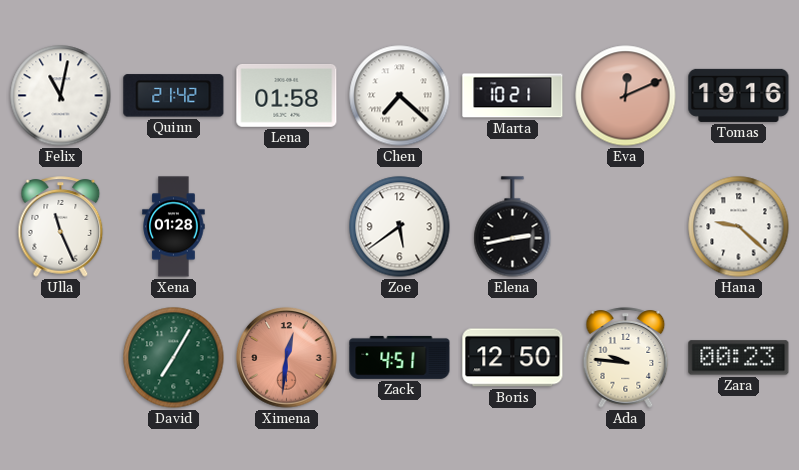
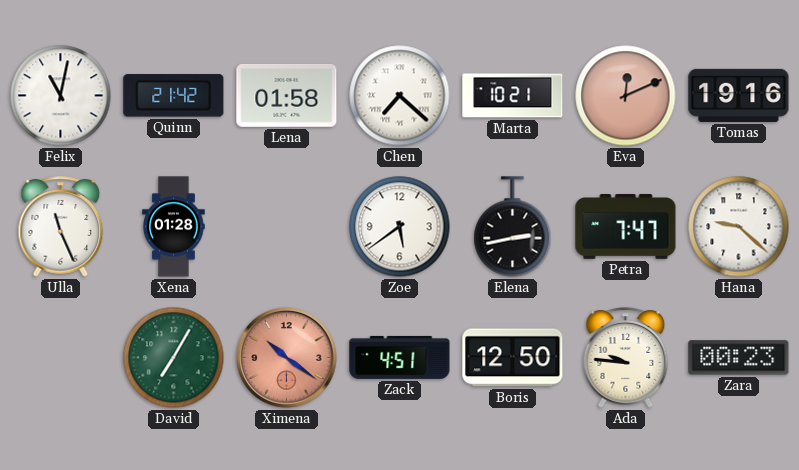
Petra: none -> 7:47 (626, 227)
Ximena: 12:31 -> 10:21 (287, 358)
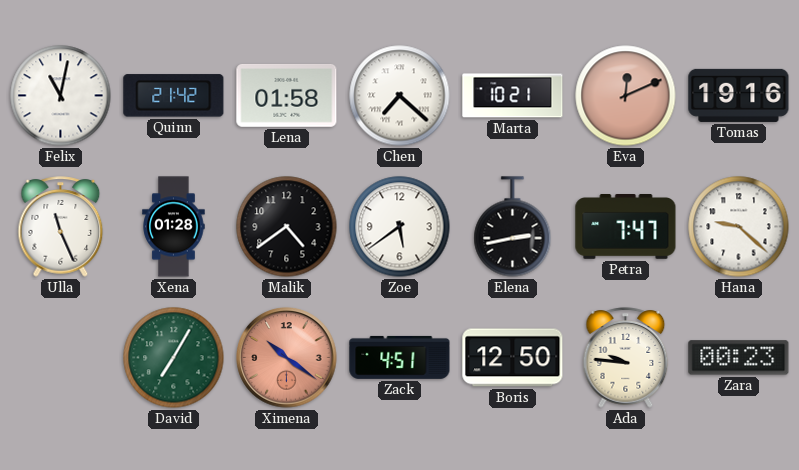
Malik: none -> 4:39 (287, 227)
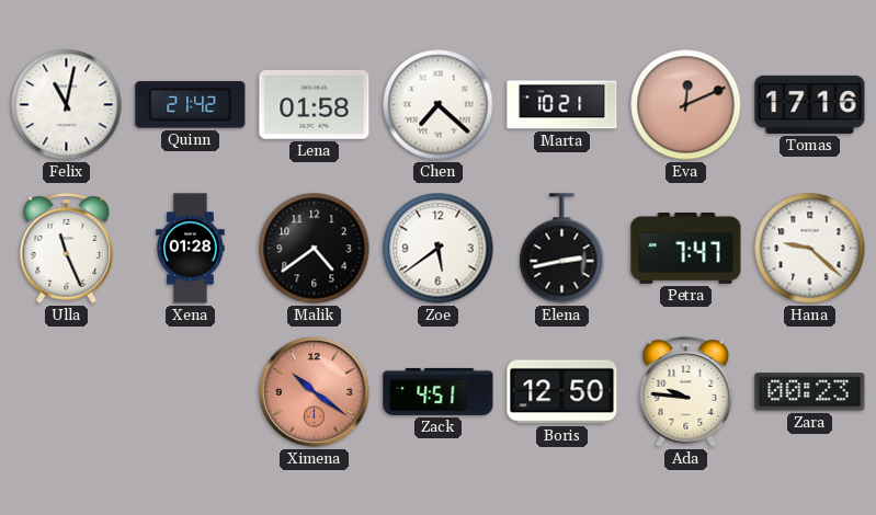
Tomas: 19:16 -> 17:16 (810, 104)
David: 7:05 -> none (174, 358)
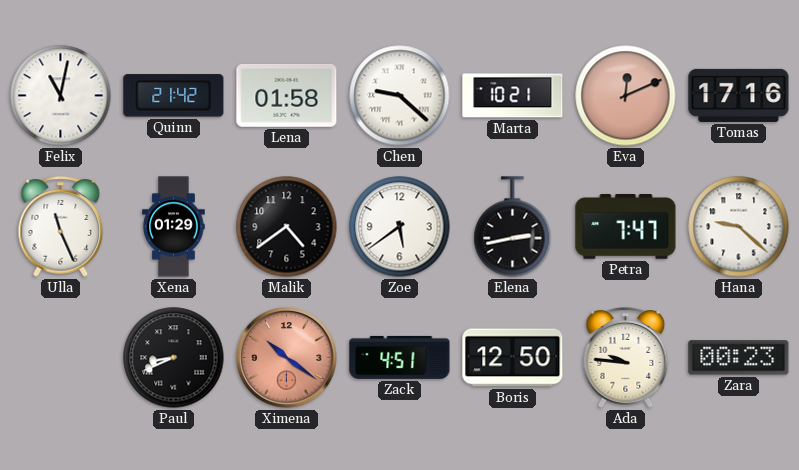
Chen: 7:22 -> 9:22 (400, 96)
Xena: 01:28 -> 01:29 (174, 227)
Paul: none -> 8:41 (174, 358)
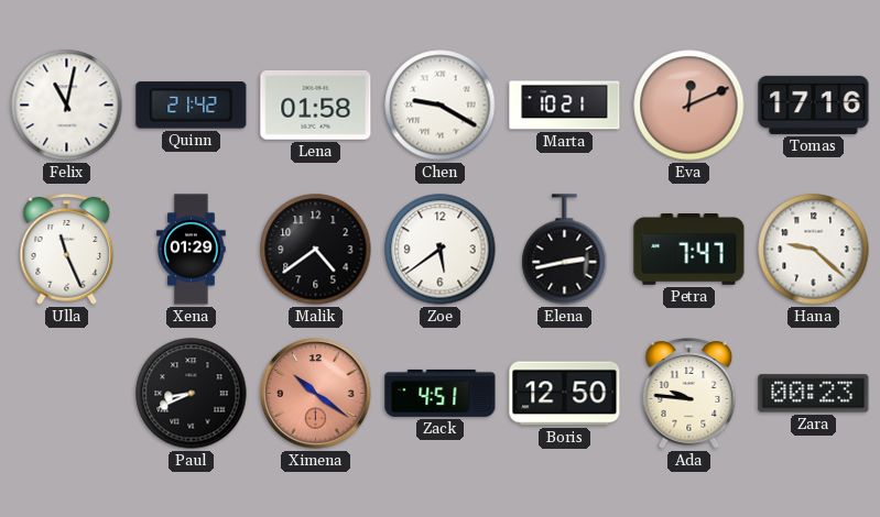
Chen: 9:22 -> 9:20 (441, 106)
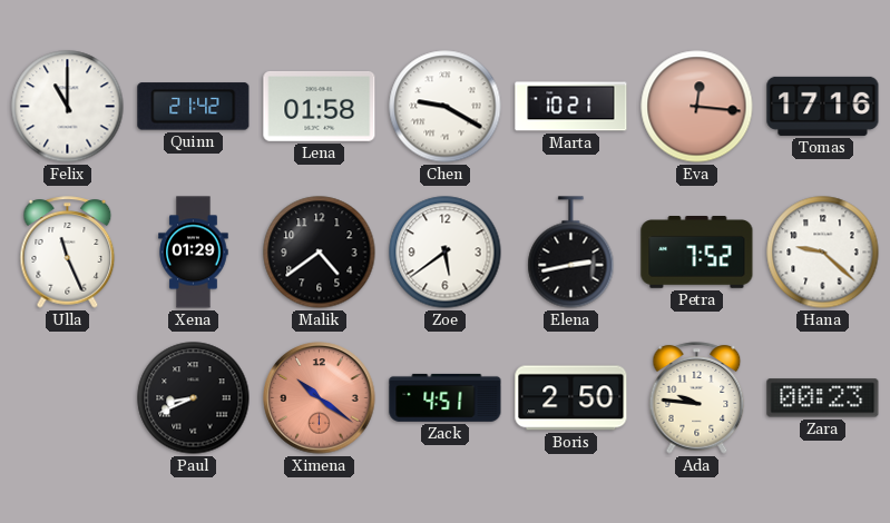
Felix: 11:02 -> 11:00 (68, 107)
Eva: 12:11 -> 12:16 (697, 107)
Petra: 7:47 -> 7:52 (697, 253)
Boris: 12:50 -> 2:50 (571, 398)
